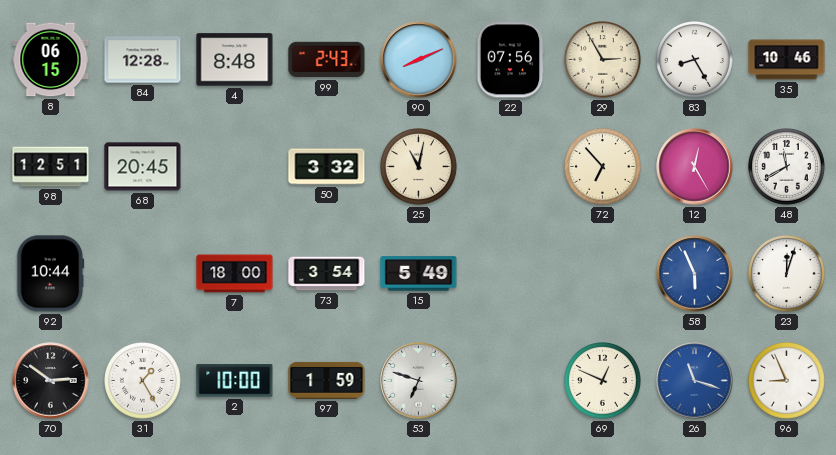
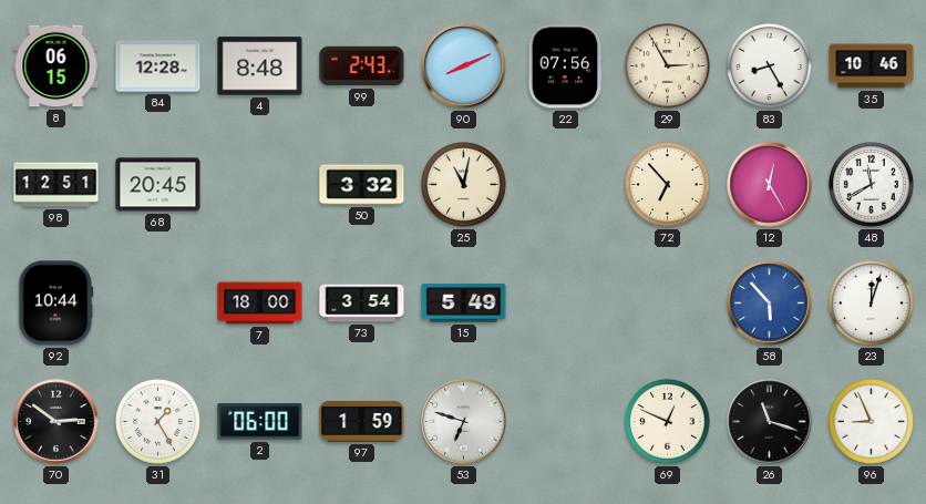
58: 5:56 -> 5:53 (770, 304)
2: 10:00 -> 06:00 (260, 422)
26 dial: blue -> black (770, 422)
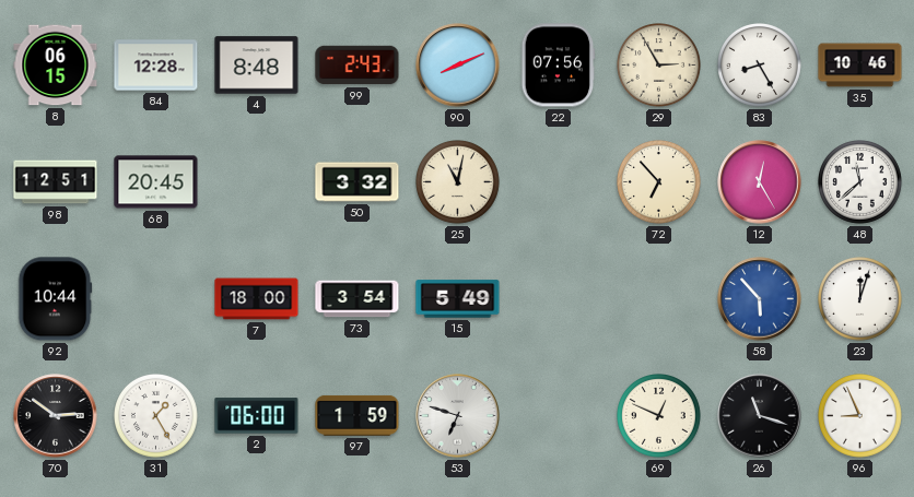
48: 11:40 -> 11:38 (860, 182)
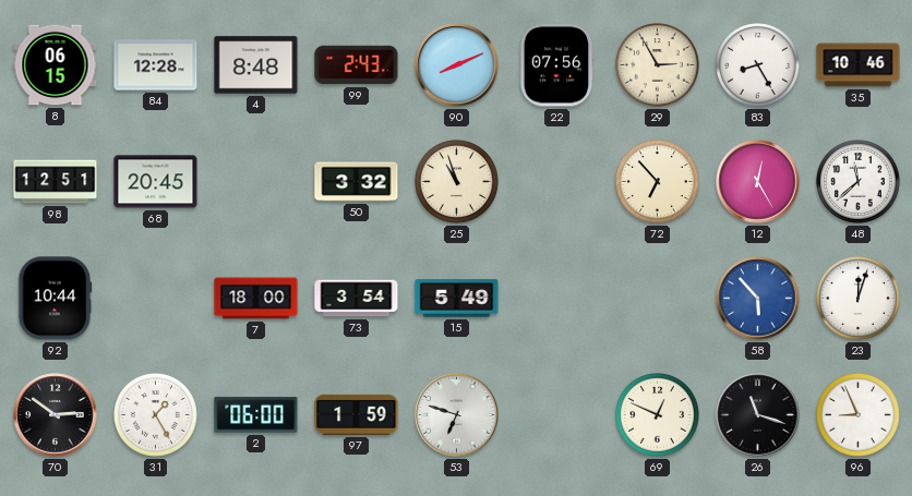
25: 11:02 -> 10:57 (457, 182)
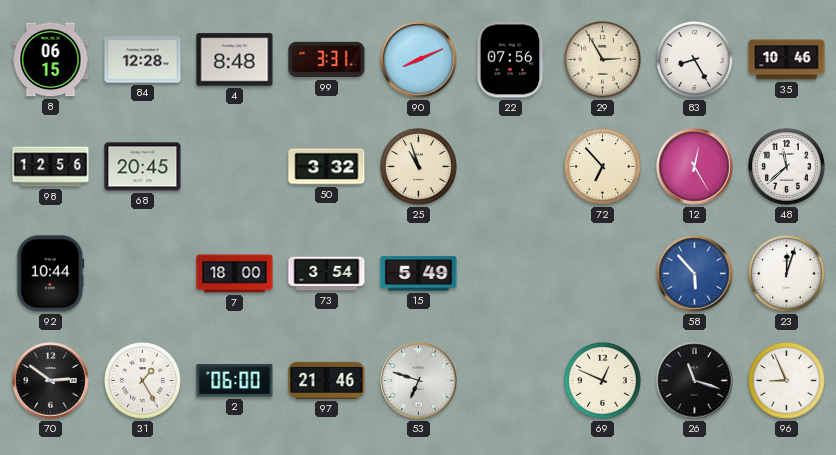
99: 2:43 -> 3:31 (327, 60)
98: 12:51 -> 12:56 (51, 167)
97: 1:59 -> 21:46 (327, 380)
